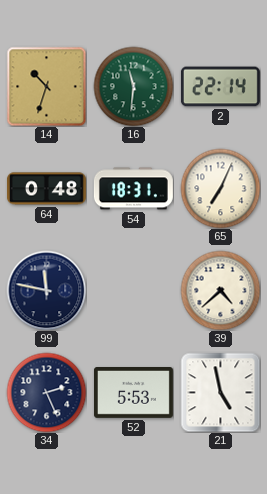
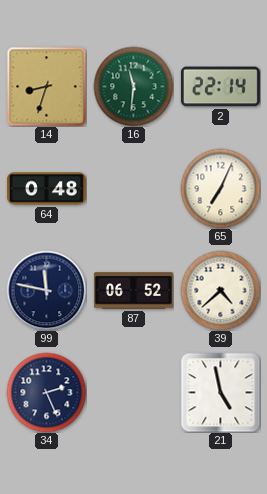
14: 10:33 -> 8:33 (46, 86)
54: 18:31 -> none (133, 189)
87: none -> 06:52 (133, 291)
52: 5:53 -> none (133, 393)
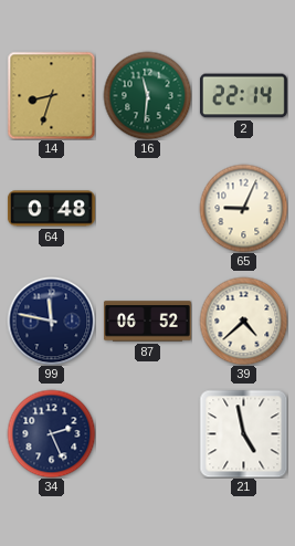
65: 7:04 -> 9:04 (243, 208)
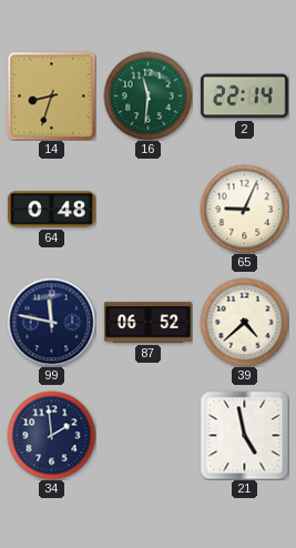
34: 2:26 -> 1:59 (51, 435)
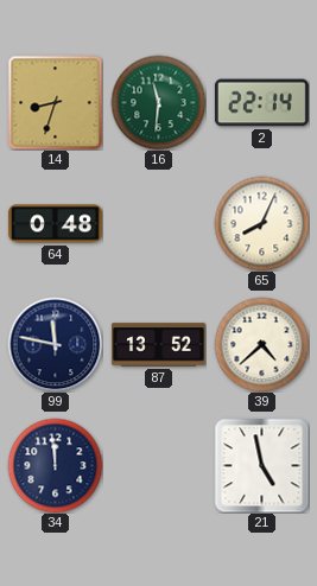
65: 9:04 -> 8:04 (261, 223)
87: 06:52 -> 13:52 (158, 345)
34: 1:59 -> 11:59 (55, 465)
